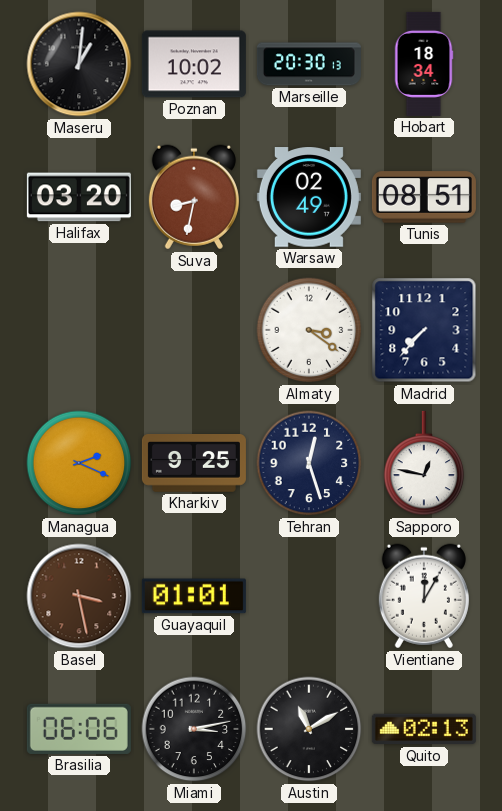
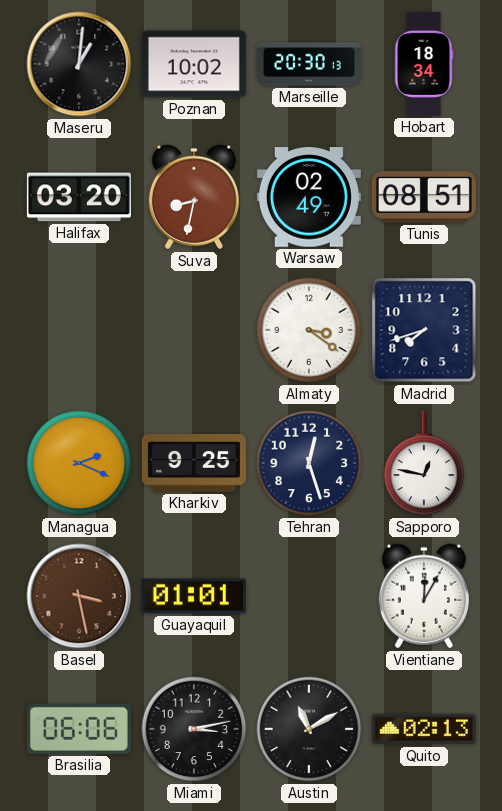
Madrid: 7:37 -> 7:42 (424, 330)
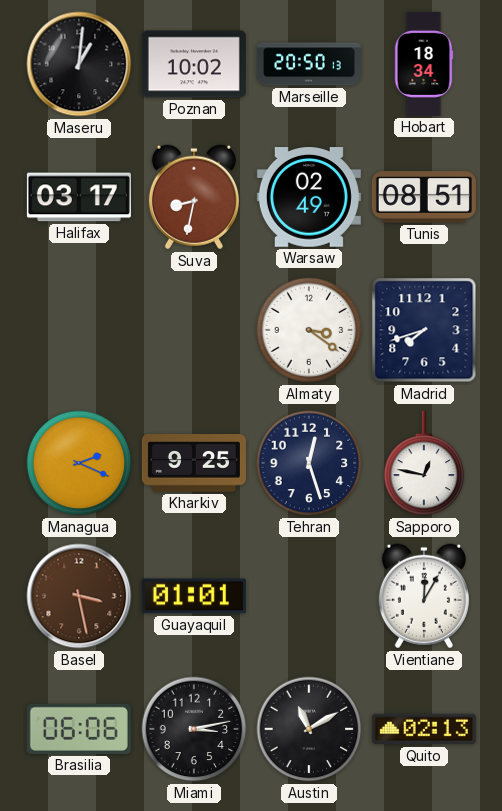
Marseille: 20:30 -> 20:50 (309, 64)
Halifax: 03:20 -> 03:17 (79, 197)
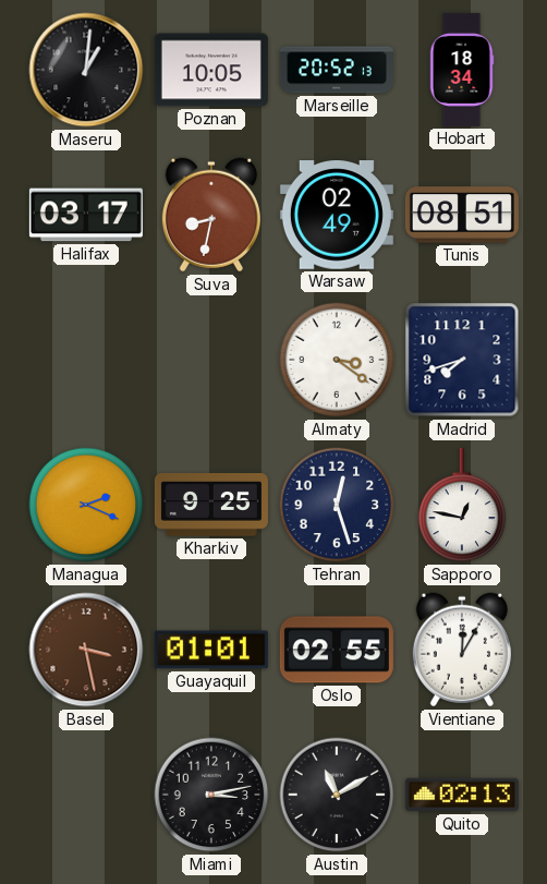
Poznan: 10:02 -> 10:05 (211, 70)
Marseille: 20:50 -> 20:52 (337, 70)
Oslo: none -> 02:55 (337, 650)
Brasilia: 06:06 -> none (79, 729)
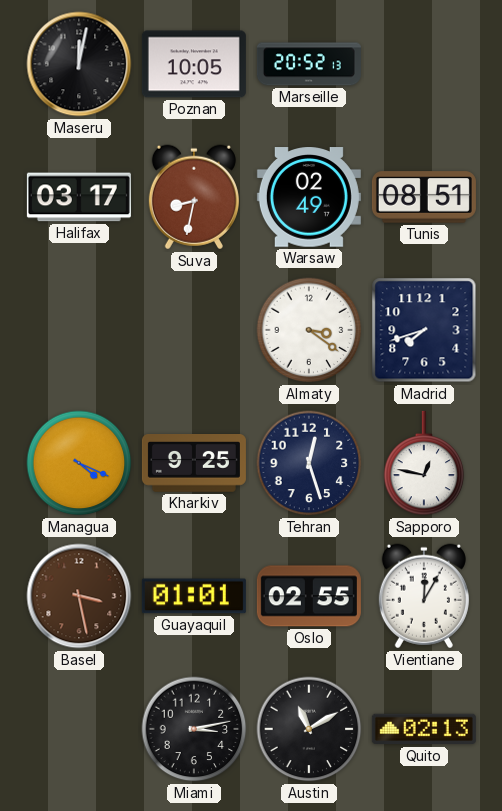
Maseru: 1:01 -> 12:02 (79, 64)
Hobart: 18:34 -> none (462, 70)
Managua: 2:19 -> 4:19 (79, 463)
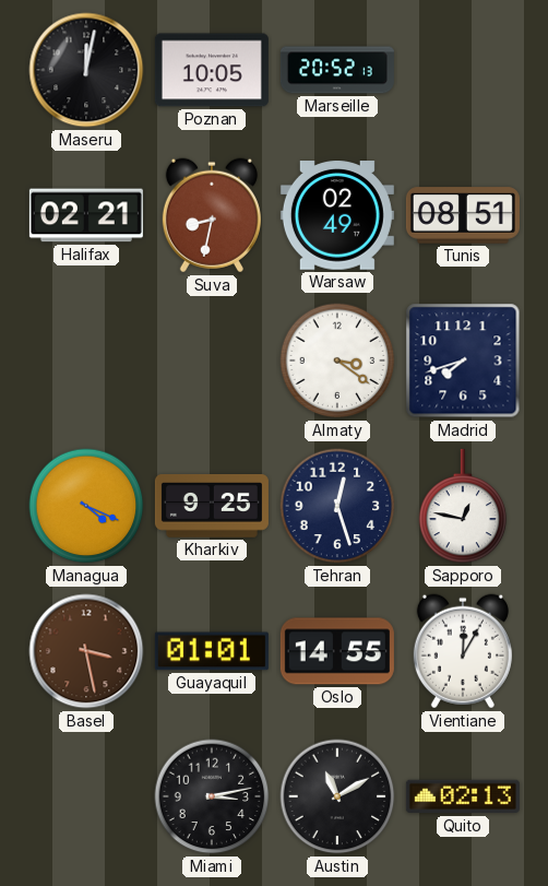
Halifax: 03:17 -> 02:21 (86, 215)
Oslo: 02:55 -> 14:55 (337, 651)
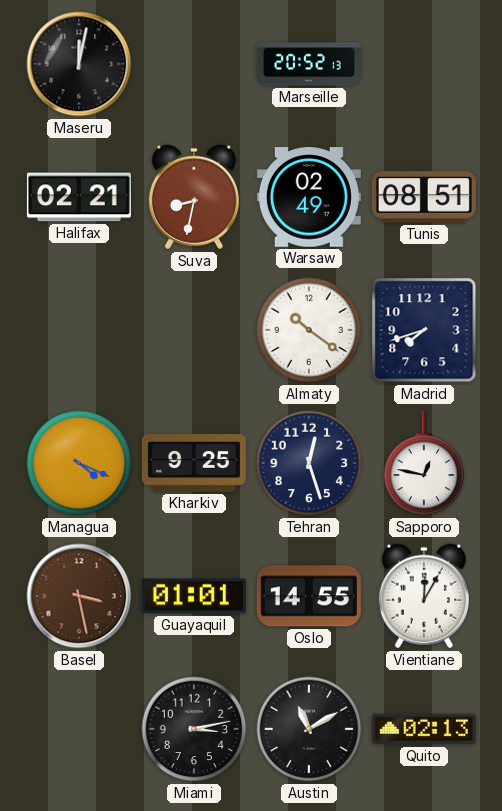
Poznan: 10:05 -> none (212, 70)
Almaty: 3:21 -> 10:21 (309, 330)
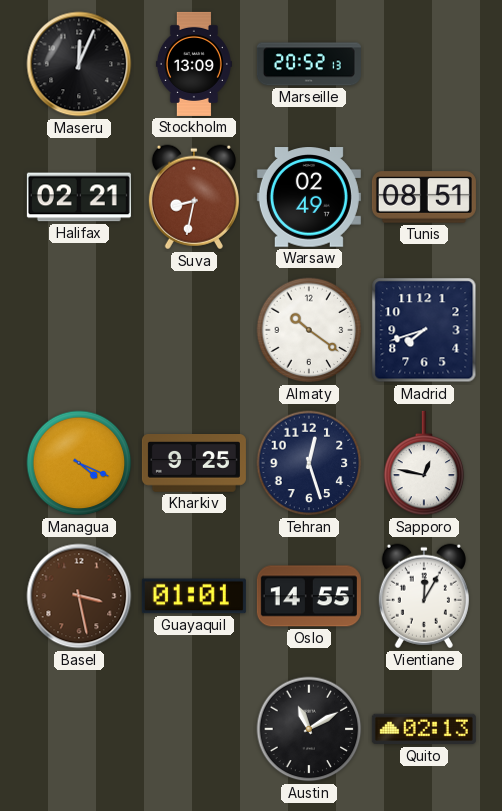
Maseru: 12:02 -> 12:04 (79, 64)
Stockholm: none -> 13:09 (194, 64)
Miami: 3:13 -> none (194, 729)
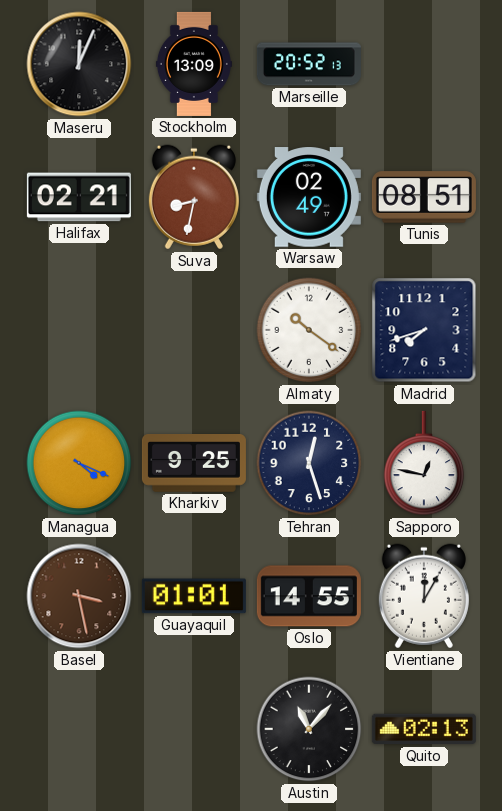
Austin: 11:10 -> 11:07 (309, 729)
